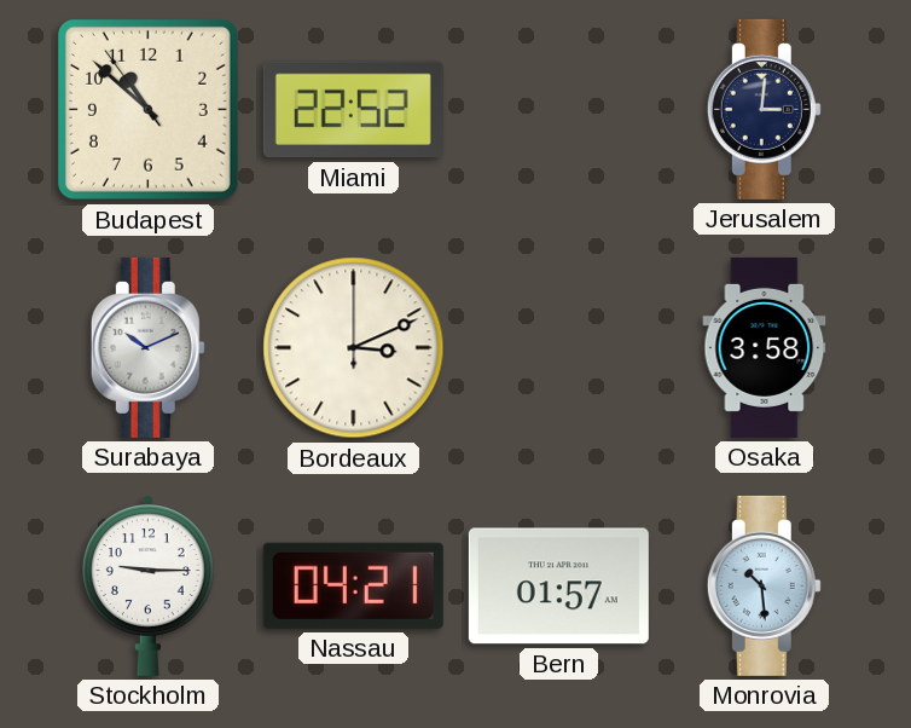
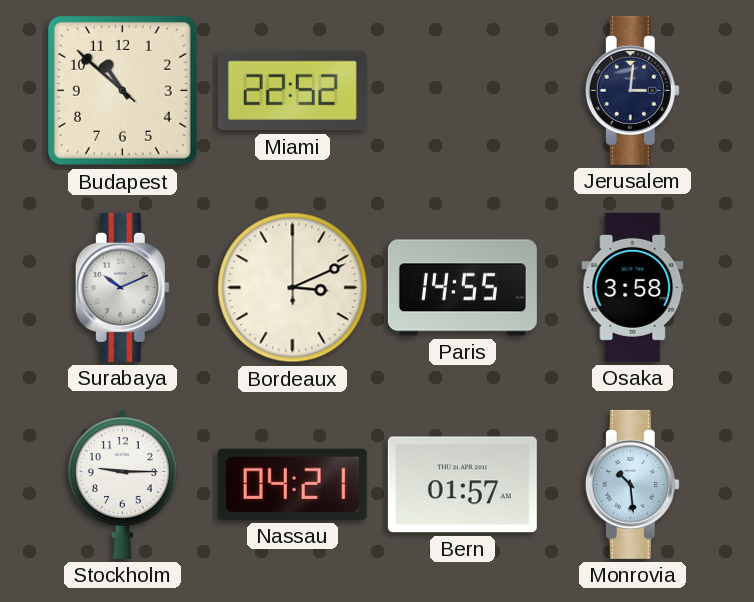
Budapest: 10:51:54 -> 10:51:52 (122, 90)
Paris: none -> 14:55 (462, 288)
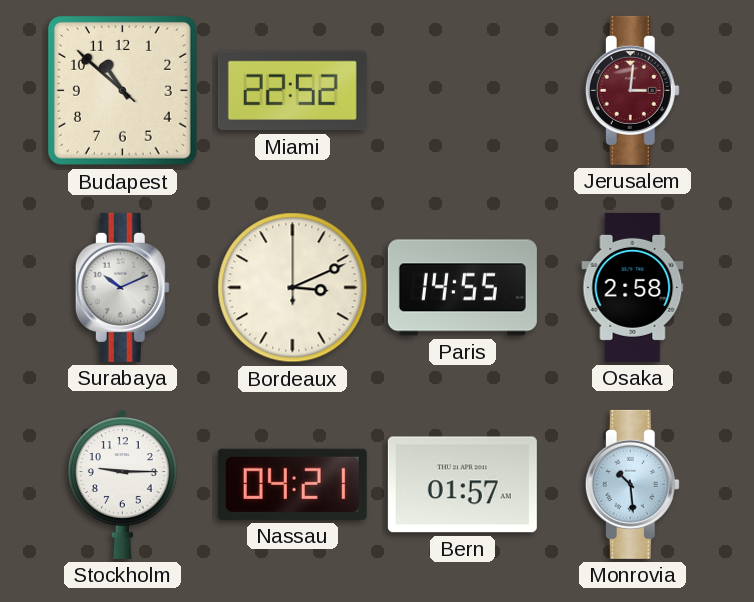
Jerusalem dial: navy -> burgundy (632, 90)
Osaka: 3:58 -> 2:58 (633, 287)
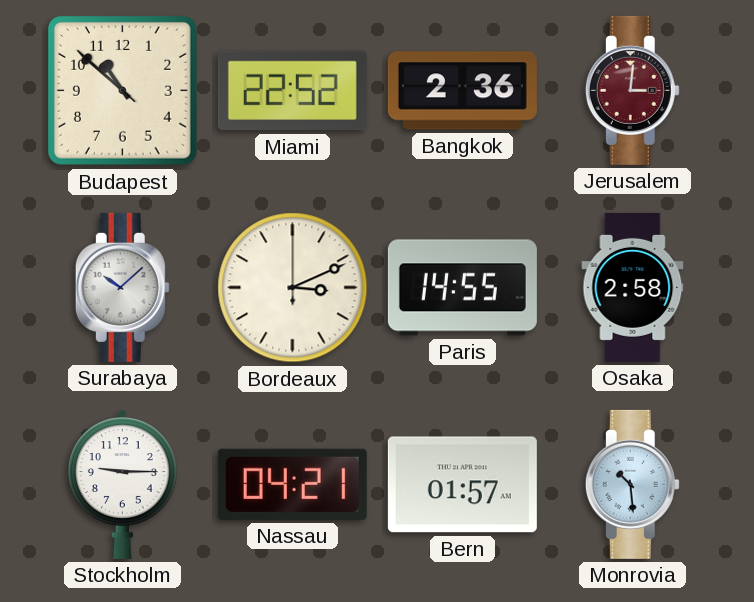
Bangkok: none -> 2:36 (462, 91)
Surabaya: 10:11 -> 10:08 (122, 287)
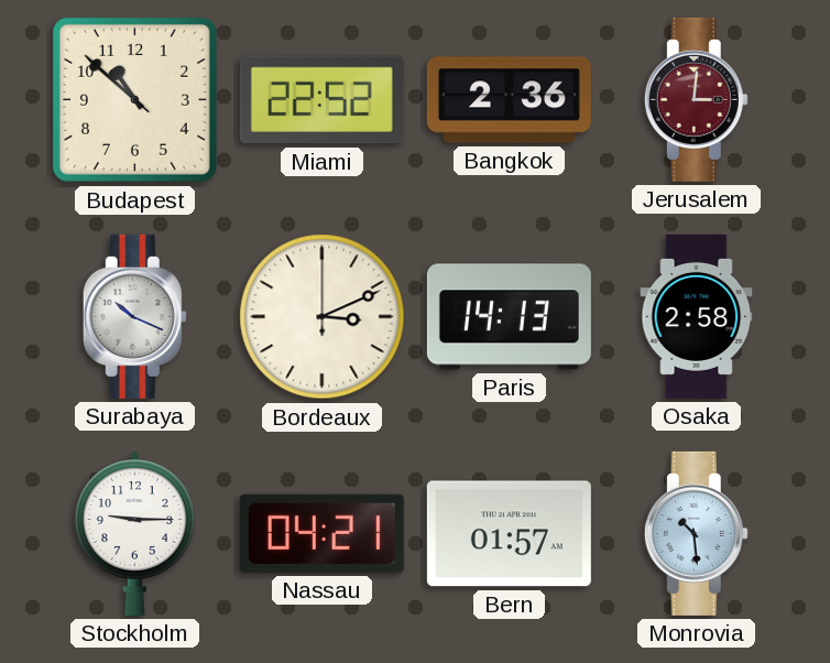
Surabaya: 10:08 -> 10:19 (134, 316)
Paris: 14:55 -> 14:13 (509, 317)
